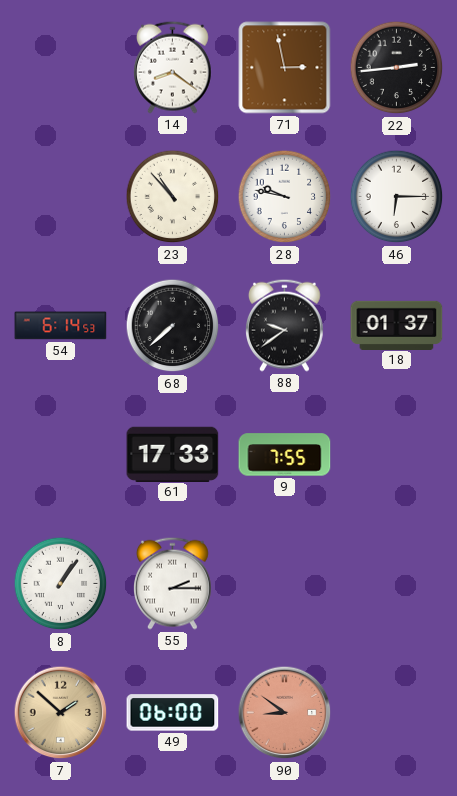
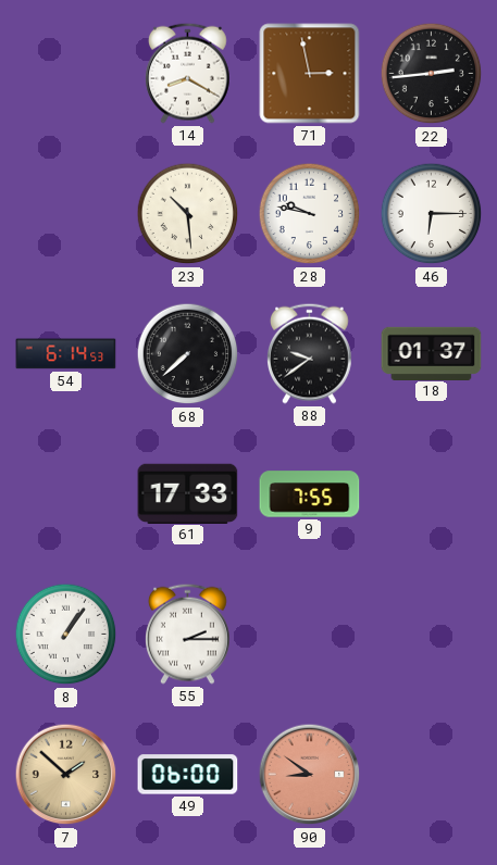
14: 8:21 -> 8:20 (188, 73)
23: 10:53 -> 10:29 (188, 214)
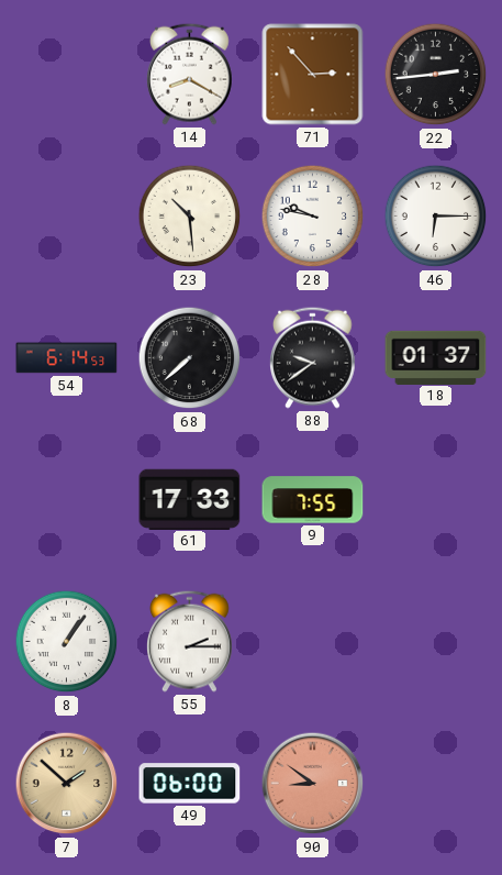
71: 2:58 -> 2:53 (313, 75)
